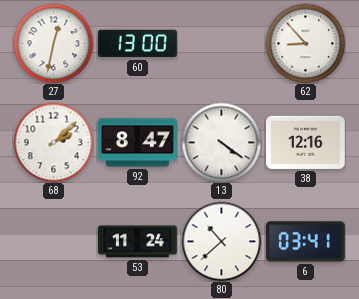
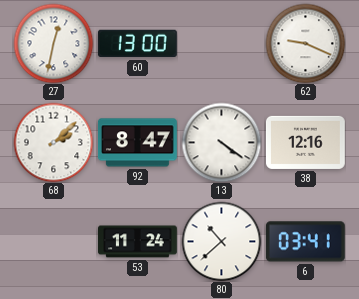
62: 8:53 -> 9:19 (305, 43)
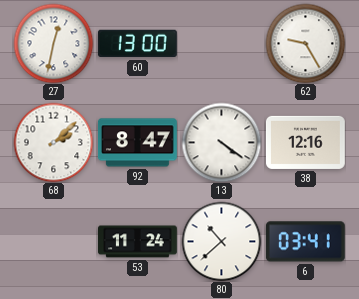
62: 9:19 -> 9:25 (305, 43)
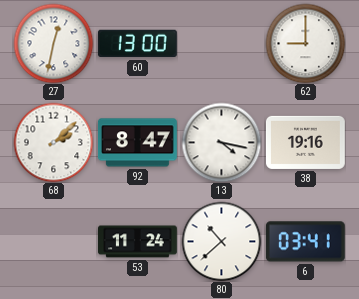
62: 9:25 -> 9:00 (305, 43)
13: 4:21 -> 4:17 (221, 142)
38: 12:16 -> 19:16 (306, 142)
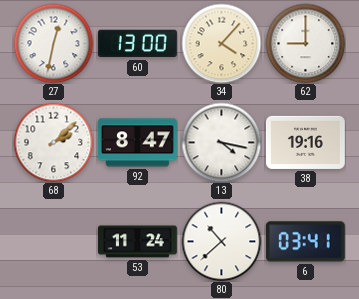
34: none -> 4:07 (221, 43)
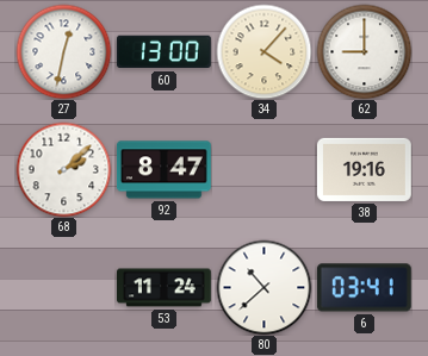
13: 4:17 -> none (221, 142)
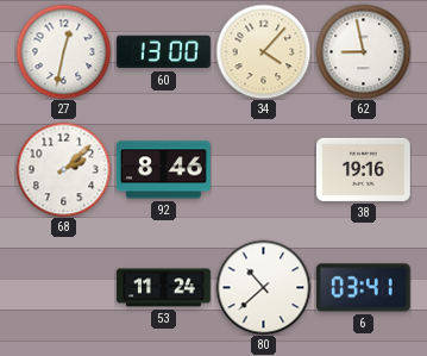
62: 9:00 -> 8:58 (363, 51)
92: 8:47 -> 8:46 (163, 170)
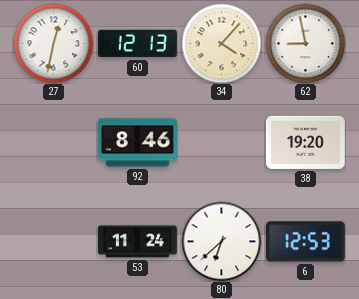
60: 13:00 -> 12:13 (137, 44)
68: 2:08 -> none (63, 169)
38: 19:16 -> 19:20 (306, 142)
80: 10:38 -> 6:38 (221, 241)
6: 03:41 -> 12:53 (305, 242)
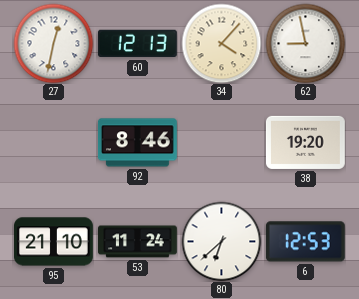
95: none -> 21:10 (54, 242)
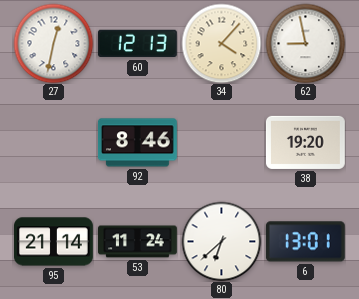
95: 21:10 -> 21:14 (54, 242)
6: 12:53 -> 13:01 (305, 242)
